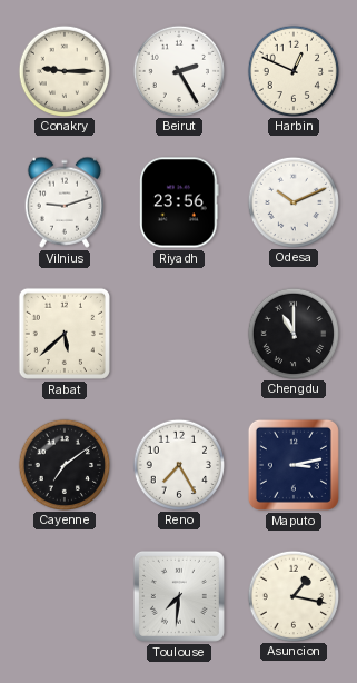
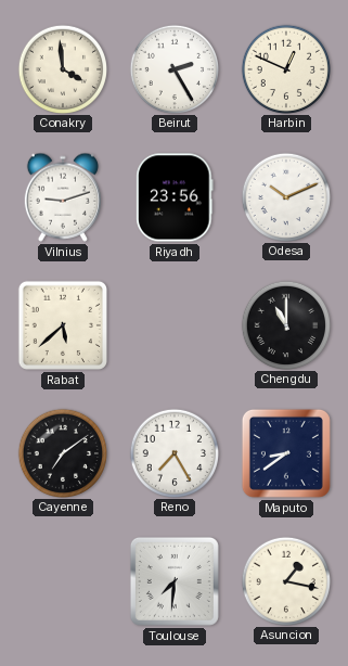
Conakry: 9:15 -> 3:59 (62, 68)
Maputo: 3:13 -> 8:39 (286, 453)
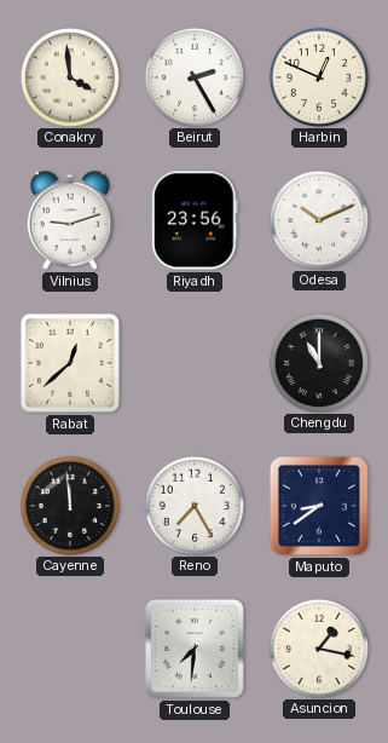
Rabat: 5:38 -> 12:38 (70, 363)
Cayenne: 7:09 -> 11:59 (69, 505)
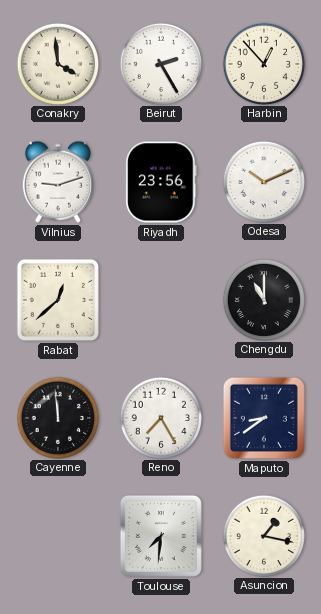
Harbin: 12:49 -> 12:53 (263, 63)
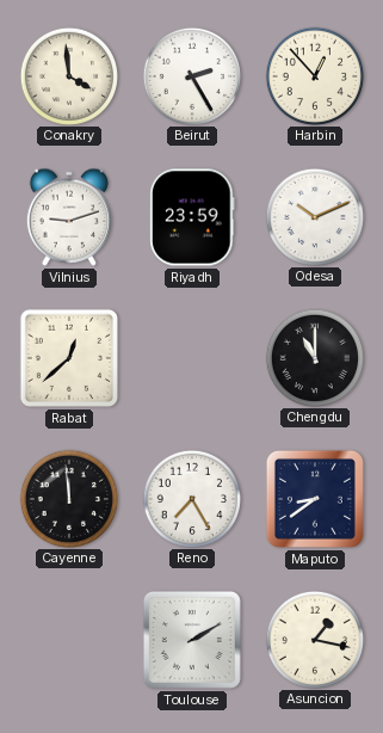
Riyadh: 23:56 -> 23:59 (192, 217)
Toulouse: 7:31 -> 2:10 (192, 640)
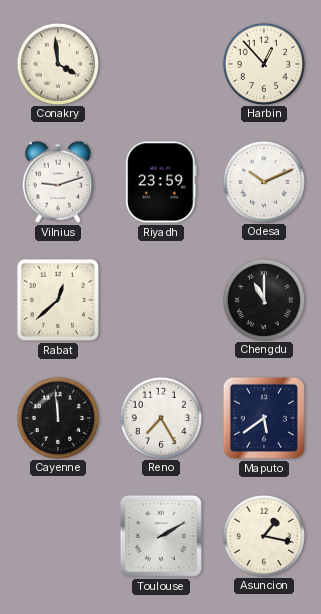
Beirut: 2:25 -> none (191, 75)
Maputo: 8:39 -> 5:39 (264, 418)
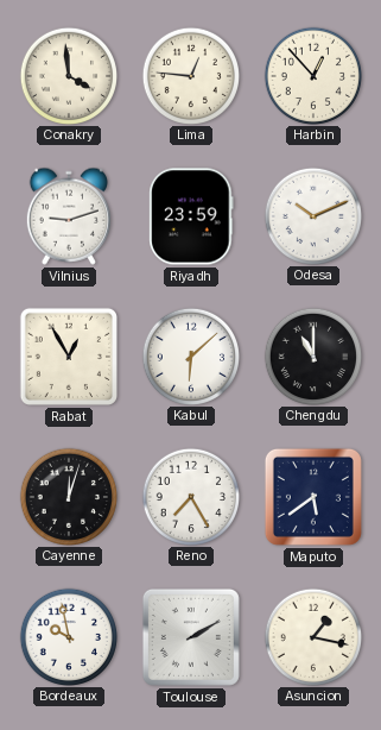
Lima: none -> 12:46 (190, 75)
Rabat: 12:38 -> 12:55 (69, 357)
Kabul: none -> 6:08 (190, 355)
Cayenne: 11:59 -> 12:03 (68, 496)
Bordeaux: none -> 9:58 (68, 636)
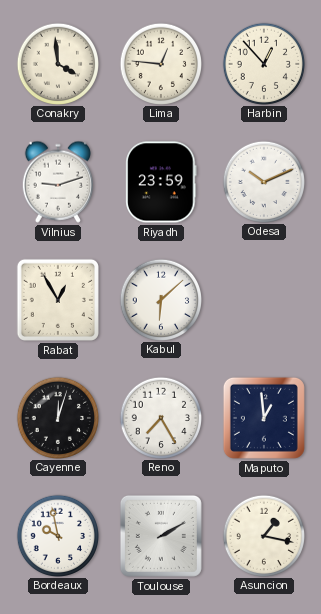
Chengdu: 11:00 -> none (312, 355)
Maputo: 5:39 -> 12:59 (264, 418)
